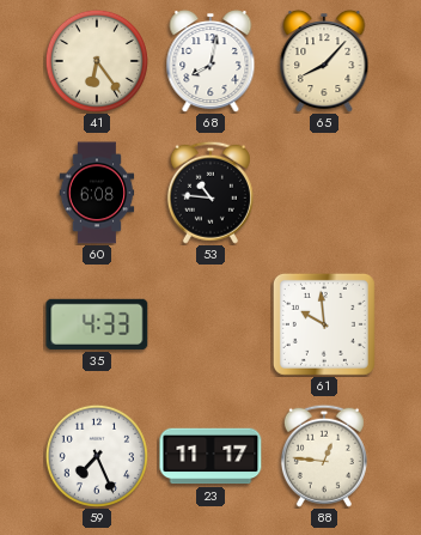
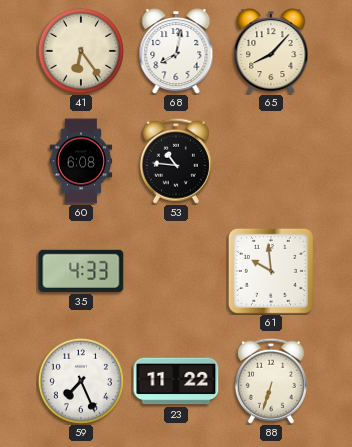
23: 11:17 -> 11:22 (176, 381)
88: 12:46 -> 6:33 (271, 381)
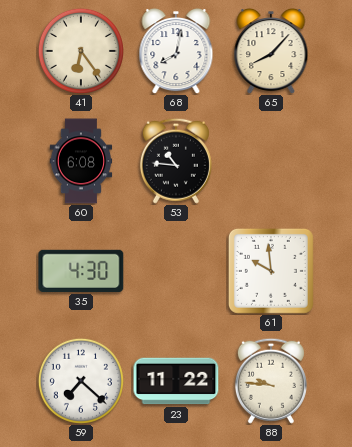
35: 4:33 -> 4:30 (81, 271)
59: 7:26 -> 7:22 (81, 381)
88: 6:33 -> 9:46 (271, 381)
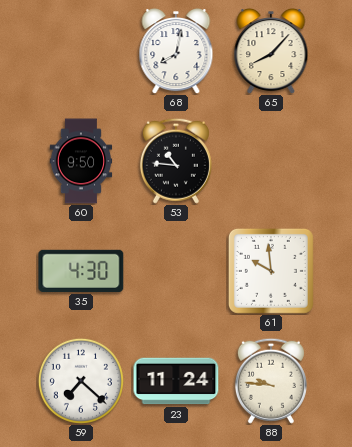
41: 6:24 -> none (81, 51)
60: 6:08 -> 9:50 (81, 161)
23: 11:22 -> 11:24 (176, 381)
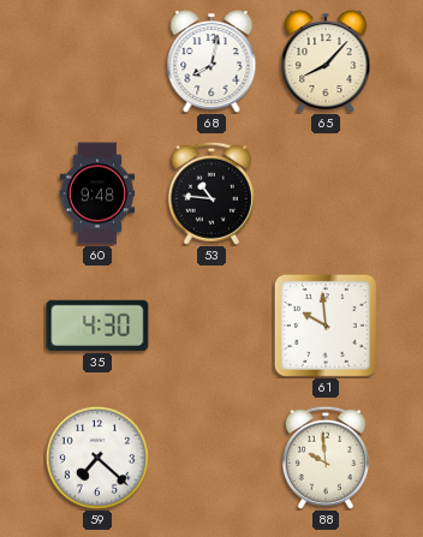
60: 9:50 -> 9:48 (97, 193)
23: 11:24 -> none (176, 381)
88: 9:46 -> 9:59 (326, 458)
